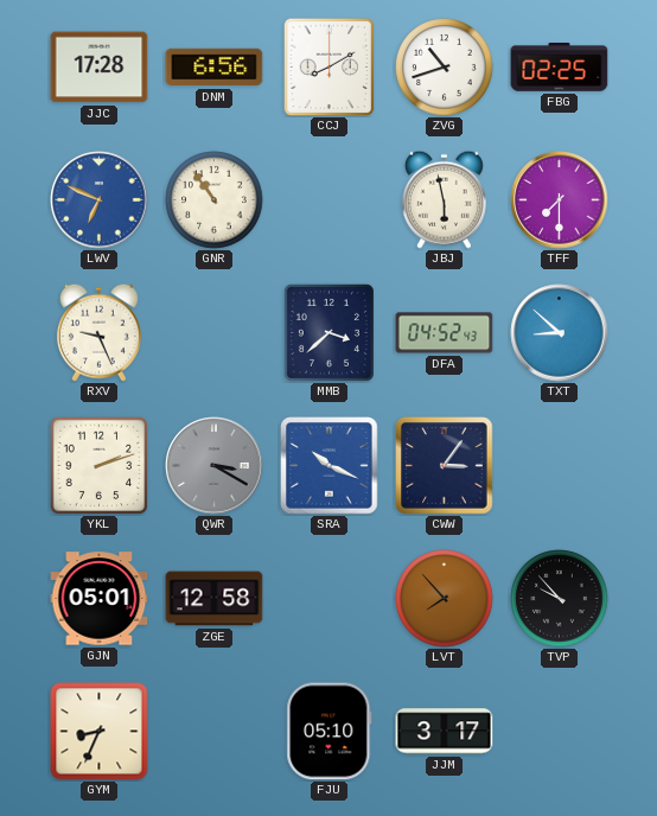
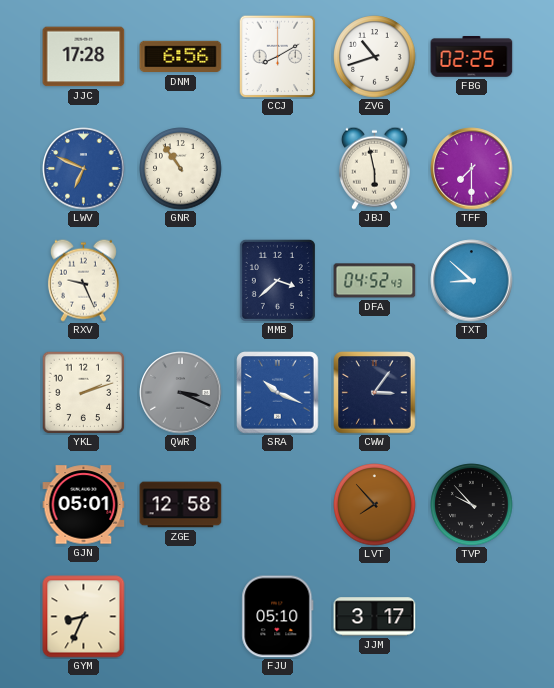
QWR: 3:20 -> 3:19 (181, 393)
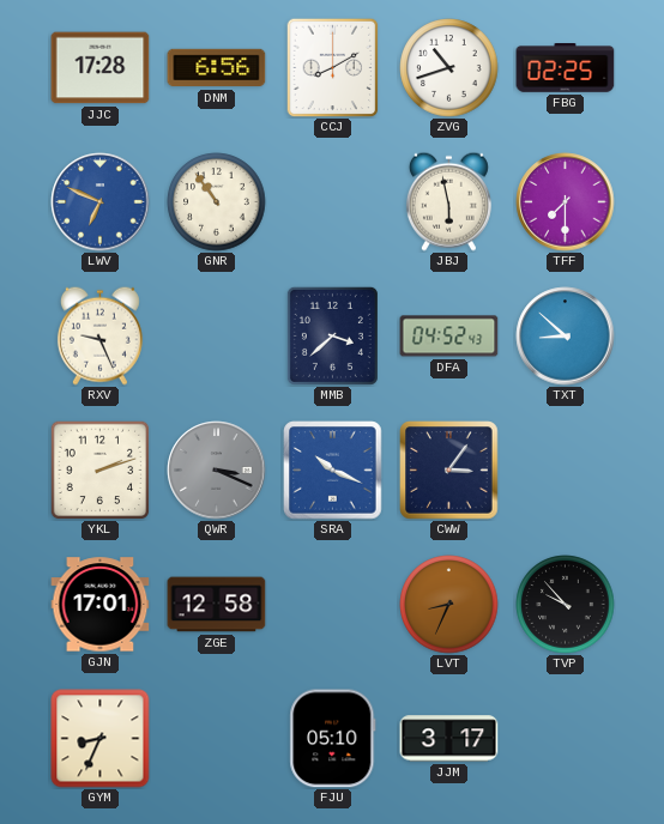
GJN: 05:01 -> 17:01 (101, 605)
LVT: 7:53 -> 8:34 (449, 605)
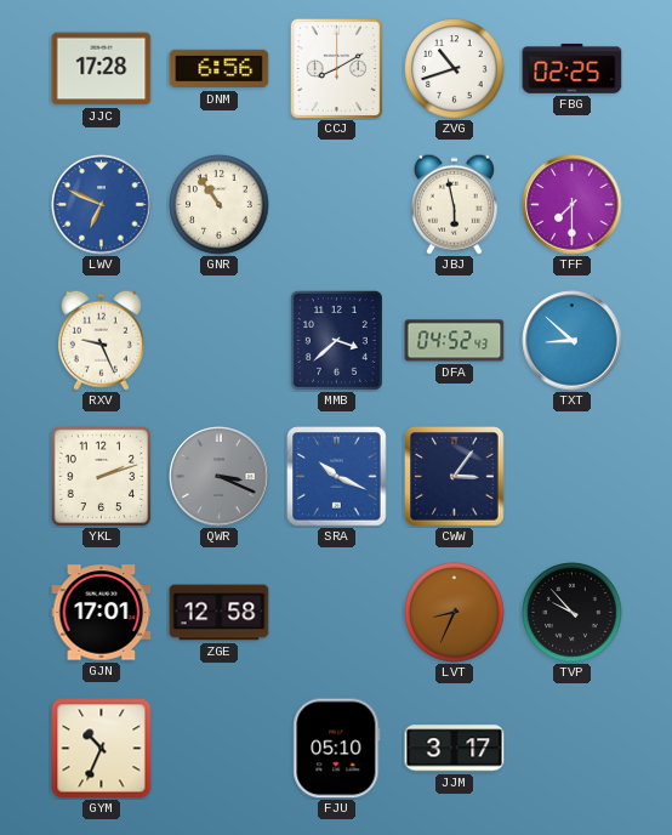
GYM: 8:34 -> 10:34 (102, 749)
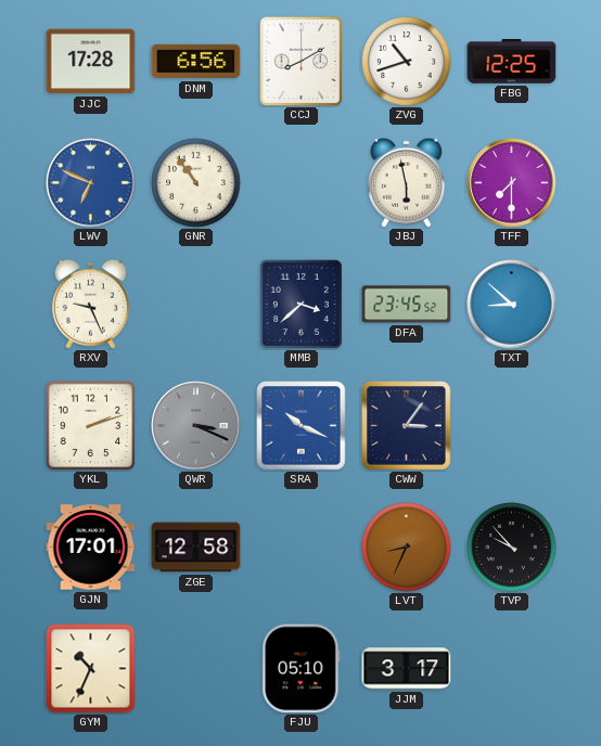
FBG: 02:25 -> 12:25 (512, 62)
DFA: 04:52 -> 23:45 (407, 305)
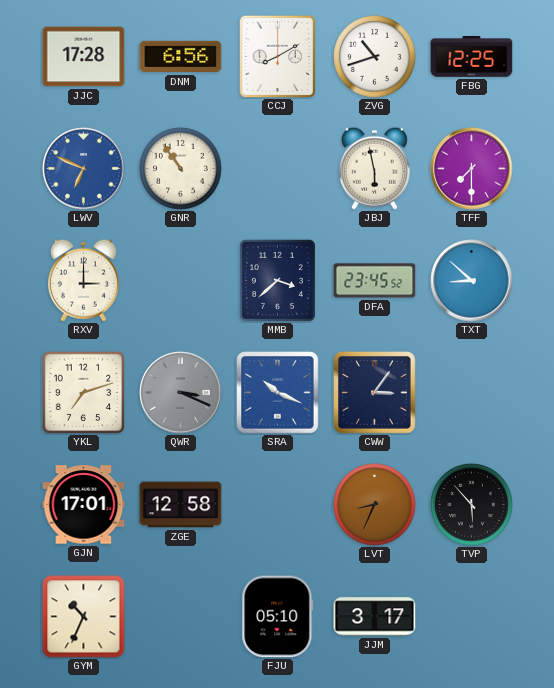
RXV: 9:26 -> 3:00 (83, 280)
YKL: 2:12 -> 7:12 (83, 392)
TVP: 9:53 -> 5:53 (472, 505)
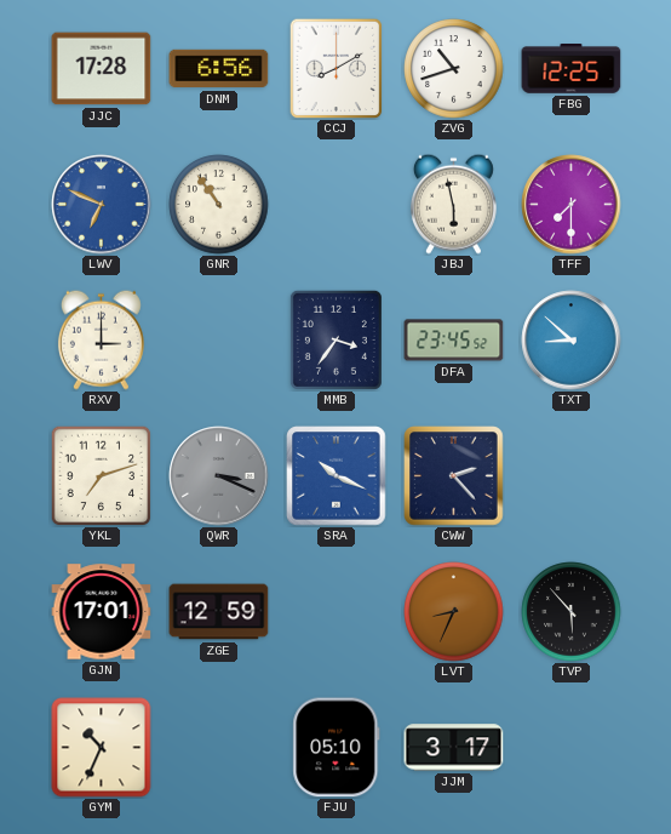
MMB: 3:38 -> 3:36 (335, 339)
CWW: 3:06 -> 2:23 (454, 476)
ZGE: 12:58 -> 12:59 (219, 612)
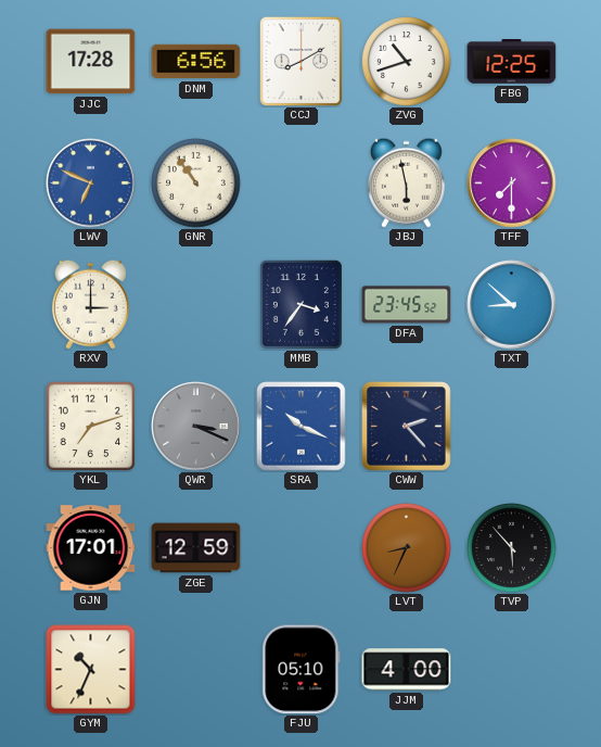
JJM: 3:17 -> 4:00 (407, 670)
